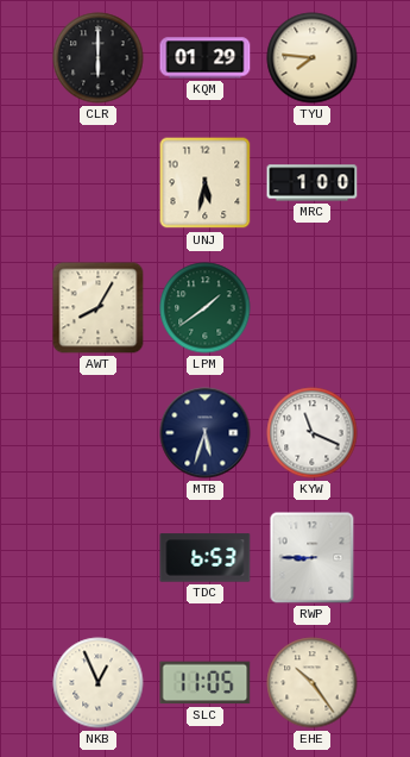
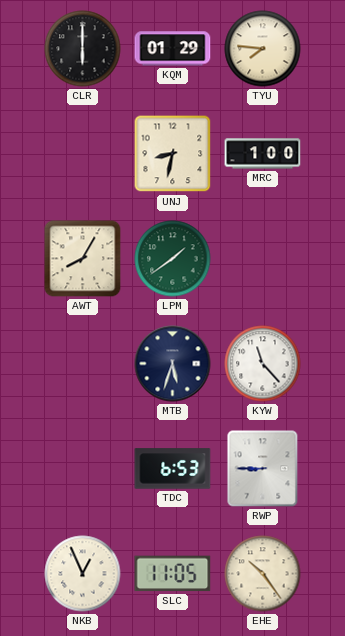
UNJ: 5:32 -> 8:32 (173, 154)
KYW: 11:19 -> 11:23 (263, 364)
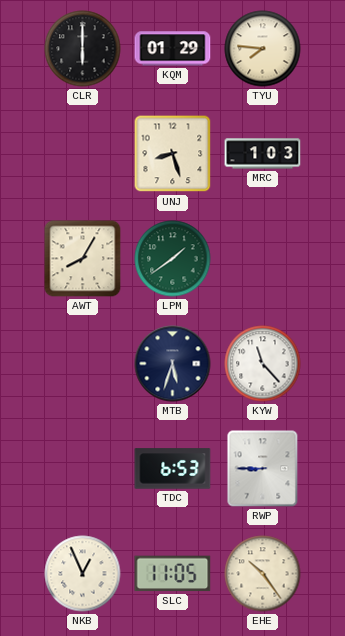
UNJ: 8:32 -> 8:27 (173, 154)
MRC: 1:00 -> 1:03 (263, 154)
